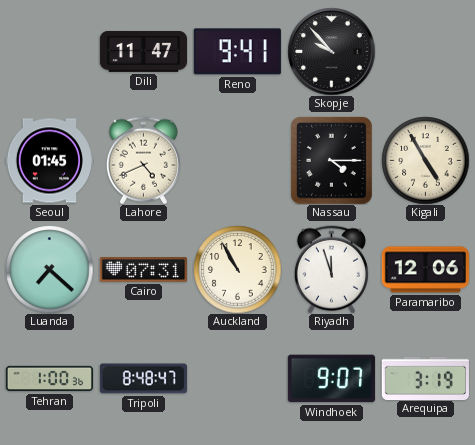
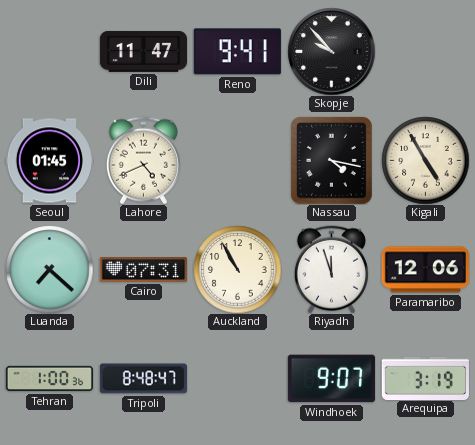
Nassau: 4:15 -> 4:17 (332, 161)
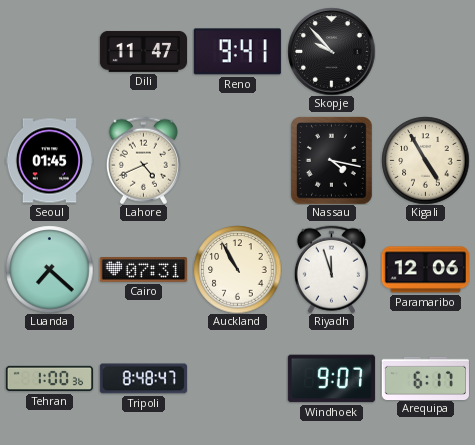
Arequipa: 3:19 -> 6:17 (425, 378)
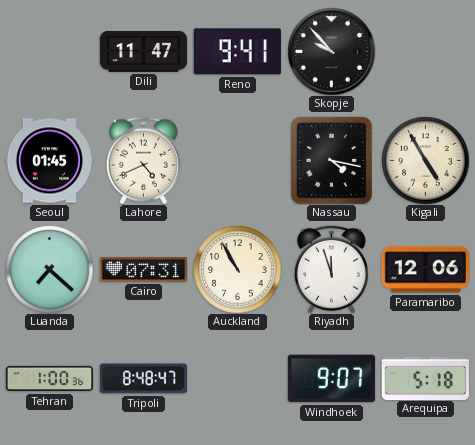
Arequipa: 6:17 -> 5:18 (425, 378)
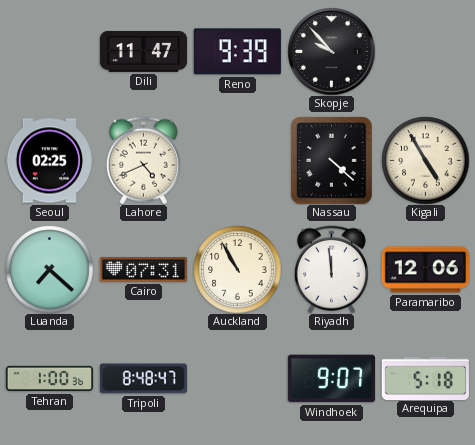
Reno: 9:41 -> 9:39 (237, 52)
Seoul: 01:45 -> 02:25 (49, 161)
Nassau: 4:17 -> 4:22 (332, 161)
Riyadh: 11:57 -> 11:59 (331, 269)
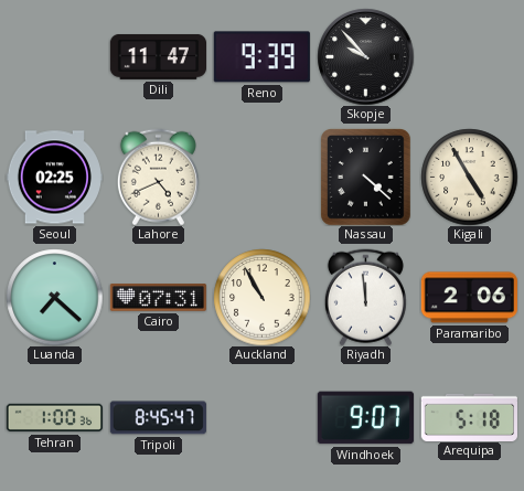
Paramaribo: 12:06 -> 2:06 (469, 298)
Tripoli: 8:48 -> 8:45 (158, 418)
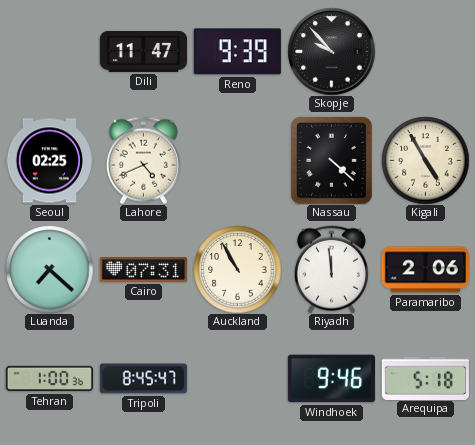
Windhoek: 9:07 -> 9:46 (331, 379)
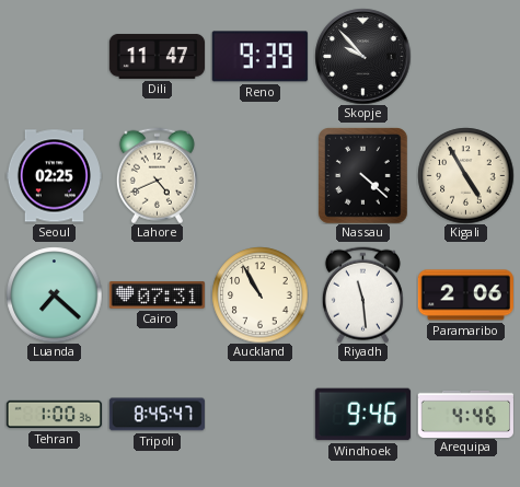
Riyadh: 11:59 -> 11:29 (362, 294)
Arequipa: 5:18 -> 4:46 (465, 414)
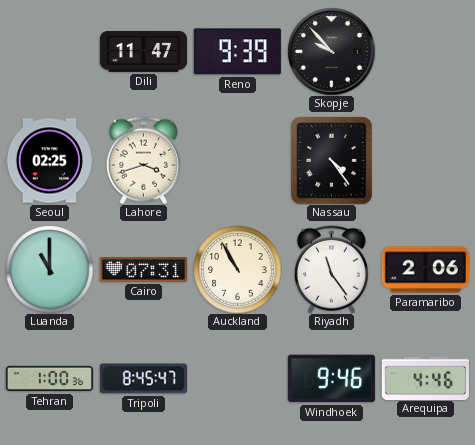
Lahore: 4:41 -> 3:42 (143, 160)
Nassau: 4:22 -> 4:24 (332, 161)
Kigali: 4:55 -> none (465, 175)
Luanda: 7:22 -> 11:00 (49, 269)
Riyadh: 11:29 -> 11:24 (331, 269)
